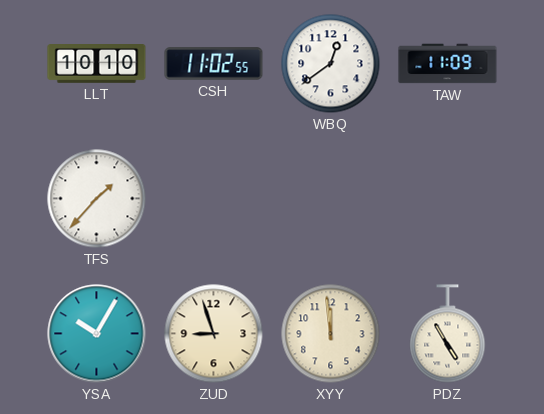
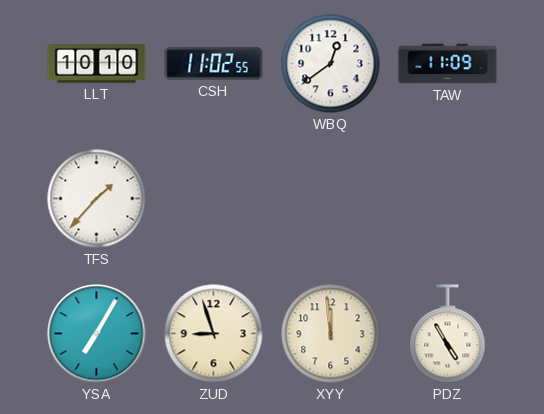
YSA: 10:05 -> 7:05 (97, 334)
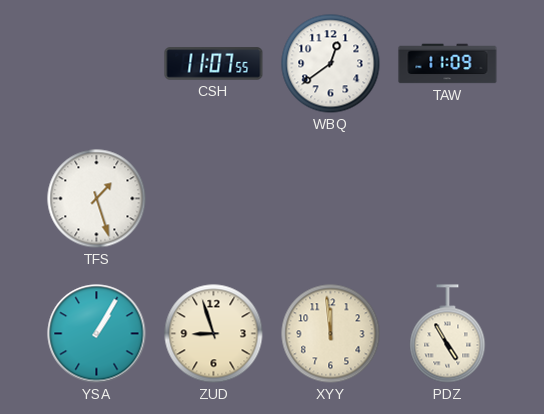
LLT: 10:10 -> none (97, 64)
CSH: 11:02 -> 11:07 (214, 64)
TFS: 1:37 -> 1:27 (97, 199)
YSA: 7:05 -> 1:05 (97, 334)
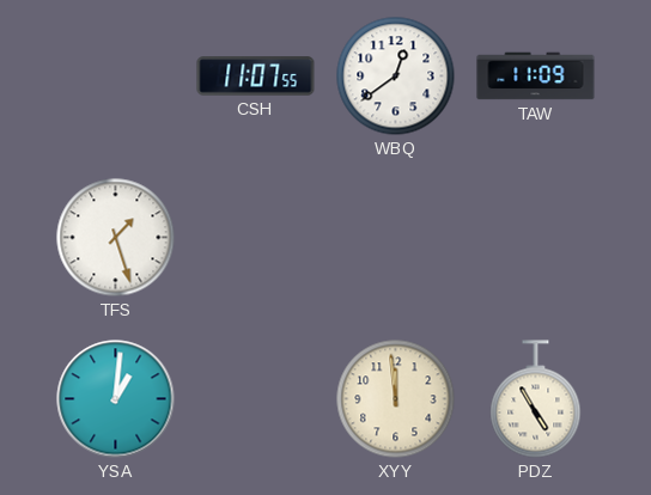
YSA: 1:05 -> 1:01 (116, 399)
ZUD: 8:57 -> none (214, 334)
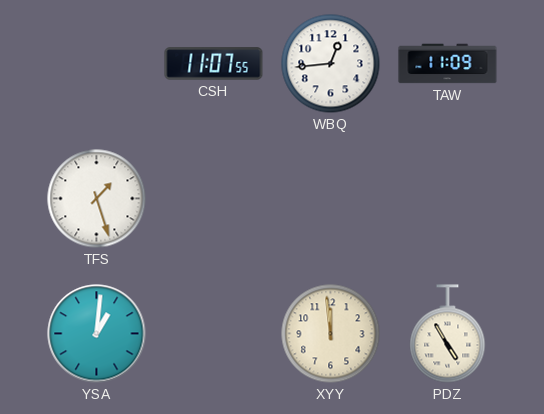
WBQ: 12:39 -> 12:44 (331, 64)
